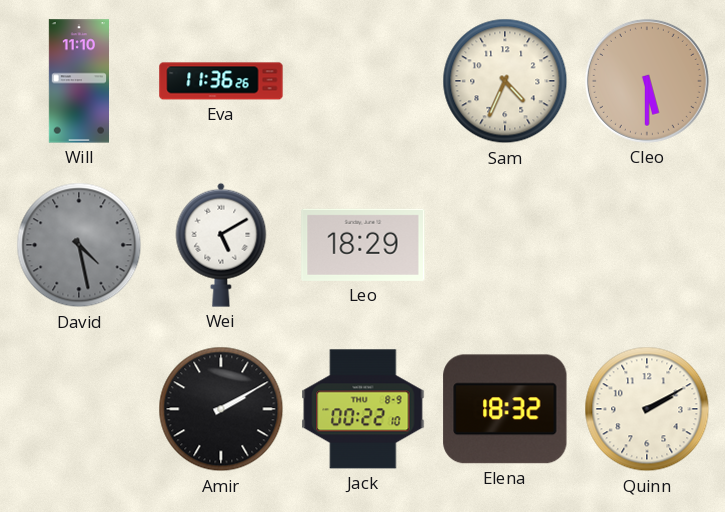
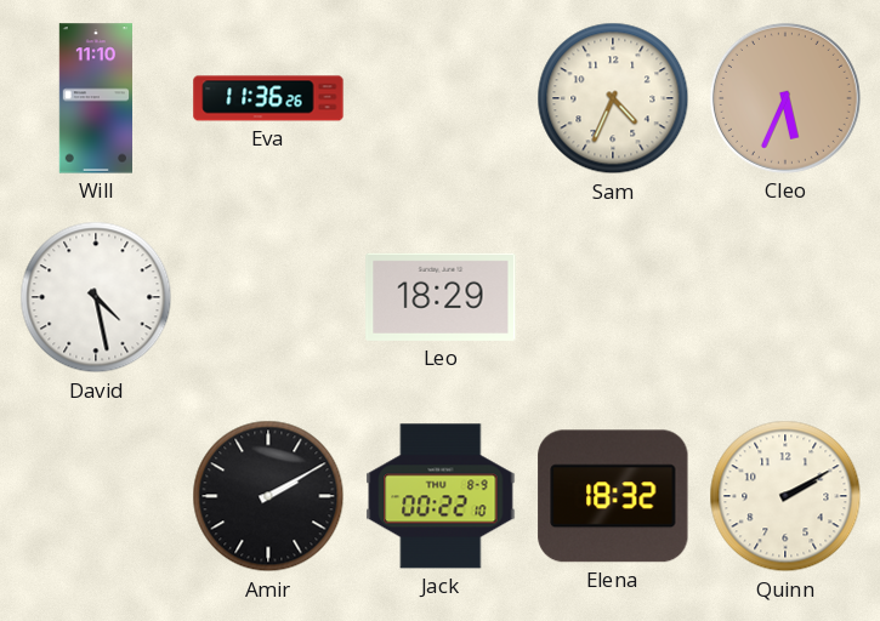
Cleo: 5:30 -> 5:34 (785, 98)
David dial: grey -> white (96, 297)
Wei: 5:10 -> none (221, 245)
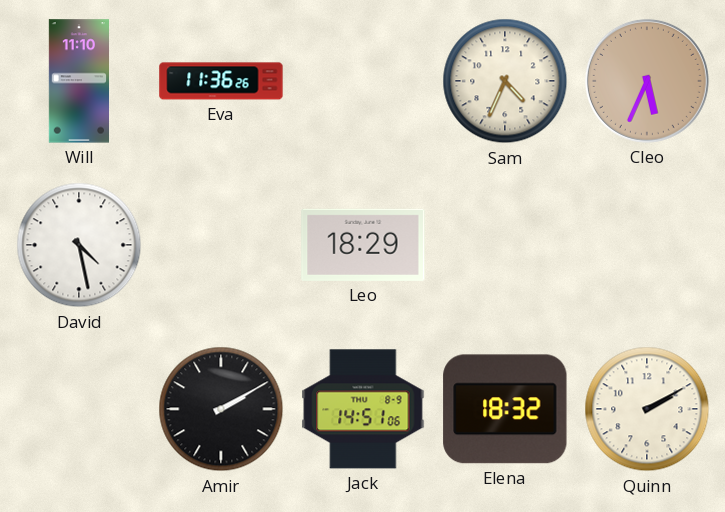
Jack: 00:22 -> 14:51 (363, 409)
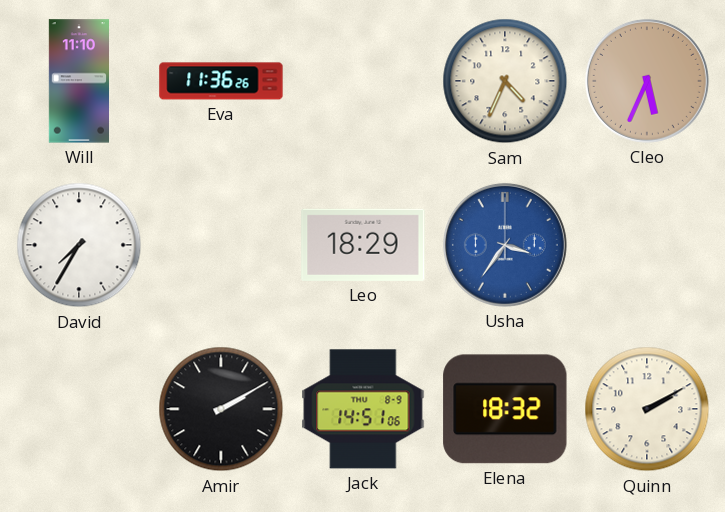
David: 4:28 -> 7:35 (79, 245)
Usha: none -> 3:36 (505, 245)
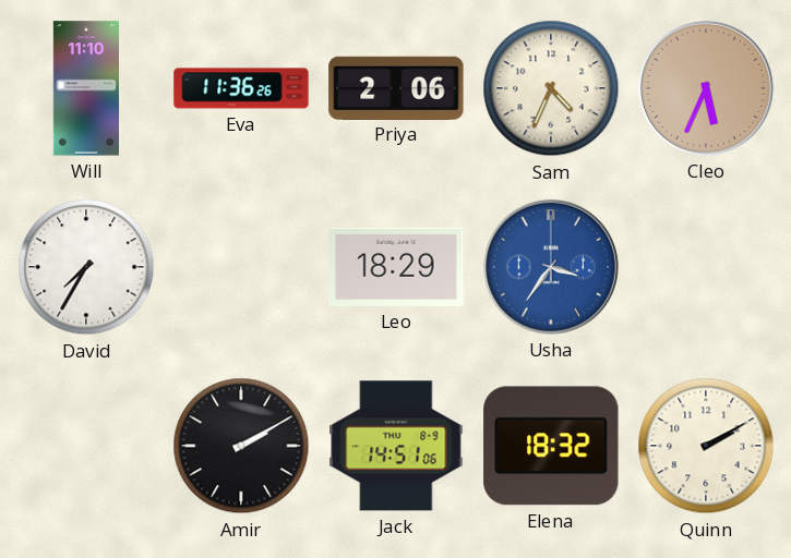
Priya: none -> 2:06 (396, 87)
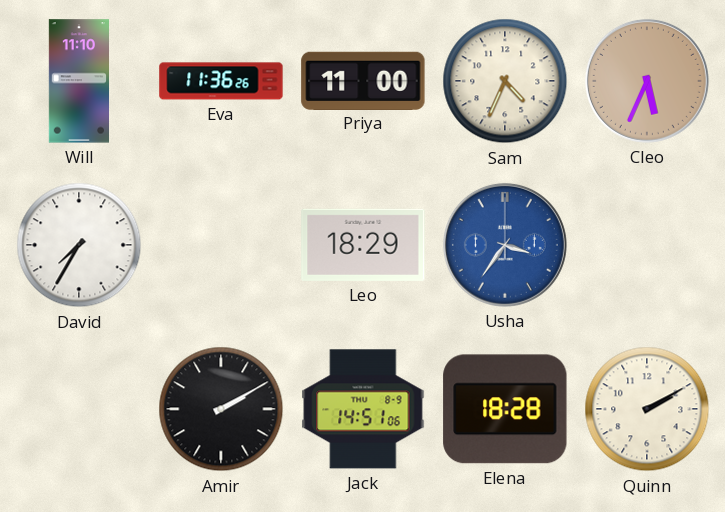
Priya: 2:06 -> 11:00 (363, 80)
Elena: 18:32 -> 18:28 (505, 409)
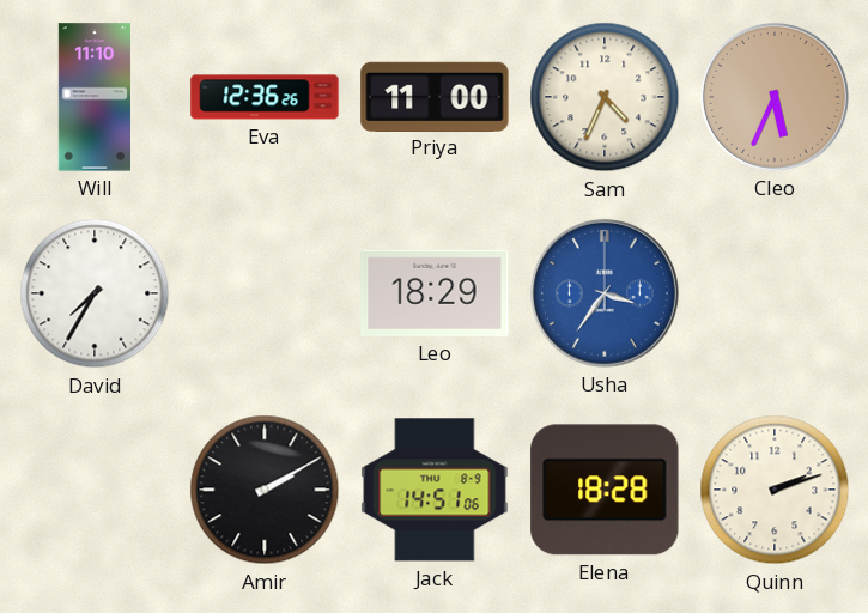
Eva: 11:36 -> 12:36 (265, 97)
Quinn: 2:10 -> 2:12 (775, 490)
